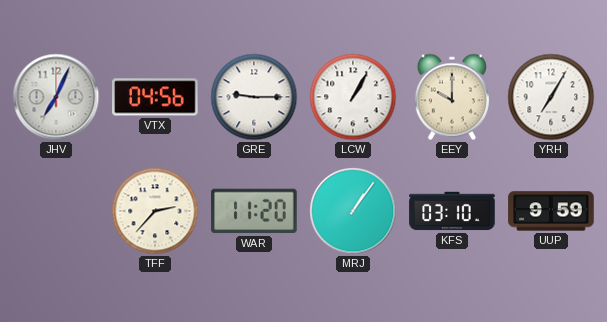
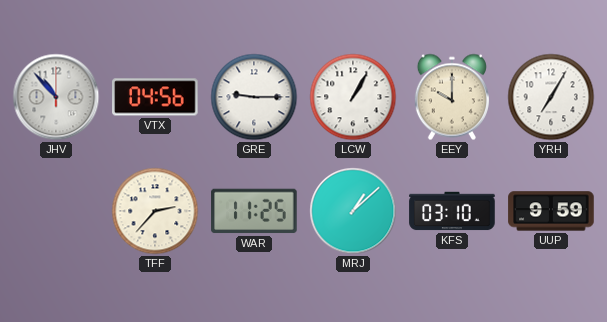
JHV: 7:04 -> 10:53 (56, 97)
WAR: 11:20 -> 11:25 (254, 211)
MRJ: 1:06 -> 1:08 (353, 211)
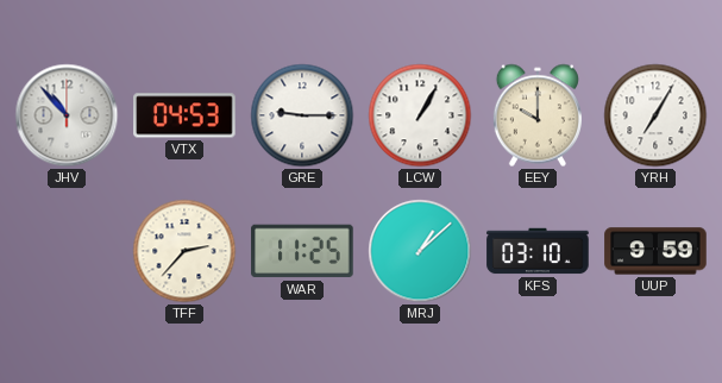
VTX: 04:56 -> 04:53 (184, 115)
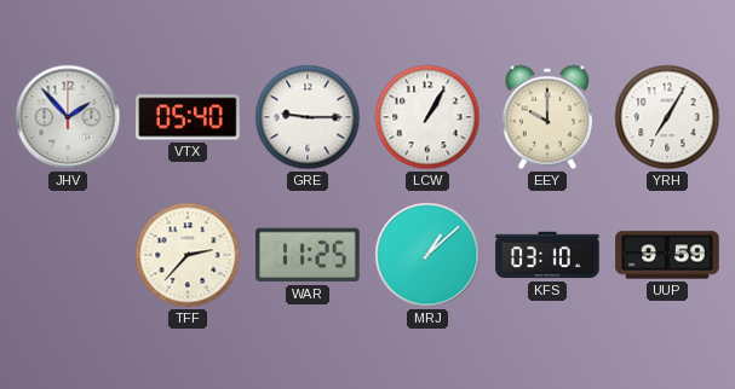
JHV: 10:53 -> 1:53 (68, 117)
VTX: 04:53 -> 05:40 (188, 117)
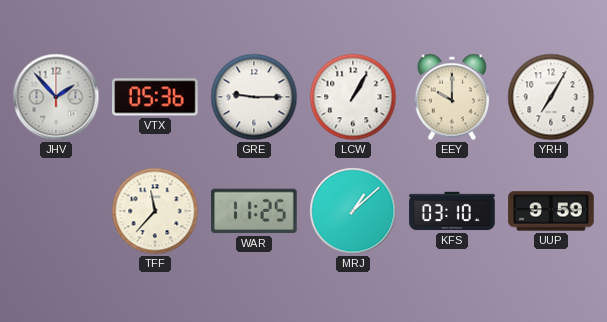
VTX: 05:40 -> 05:36 (155, 97)
TFF: 2:37 -> 11:37 (155, 211)
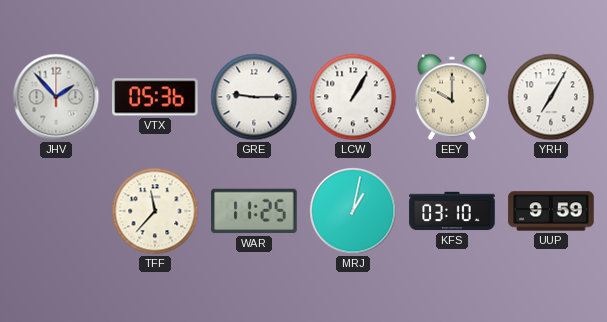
MRJ: 1:08 -> 1:02 (353, 211)
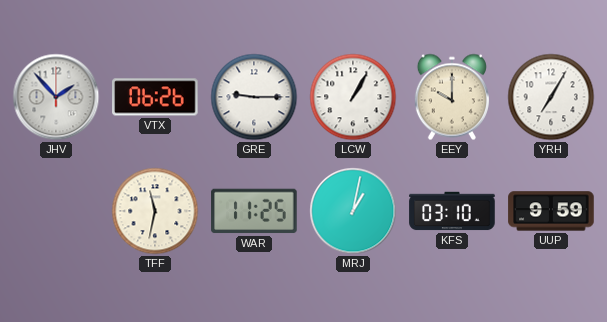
VTX: 05:36 -> 06:26 (155, 97)
TFF: 11:37 -> 11:32 (155, 211)
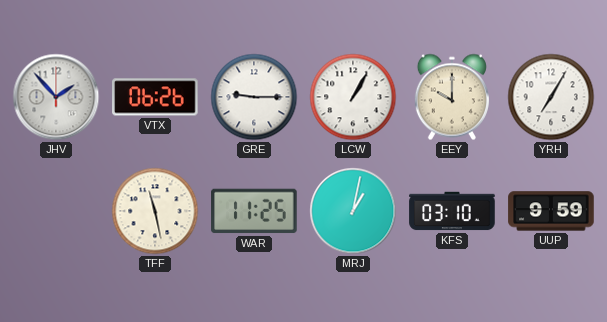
TFF: 11:32 -> 11:28 (155, 211)
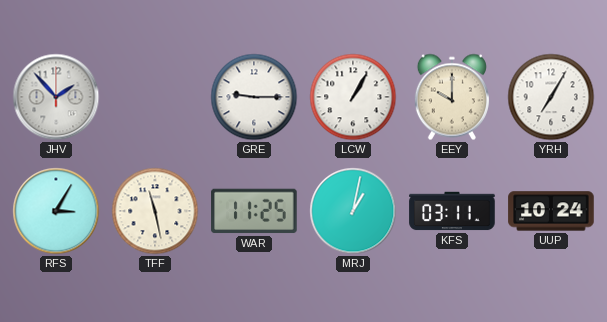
VTX: 06:26 -> none (155, 97)
RFS: none -> 3:05 (56, 211)
KFS: 03:10 -> 03:11 (452, 211)
UUP: 9:59 -> 10:24 (551, 211)
